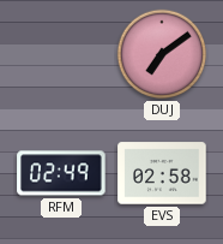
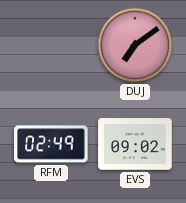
EVS: 02:58 -> 09:02 (135, 144)
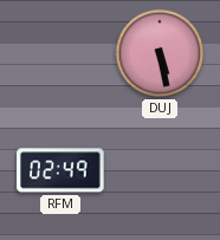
DUJ: 7:09 -> 5:28 (160, 53)
EVS: 09:02 -> none (135, 144)
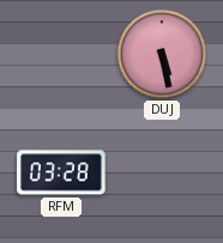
RFM: 02:49 -> 03:28 (61, 172)
